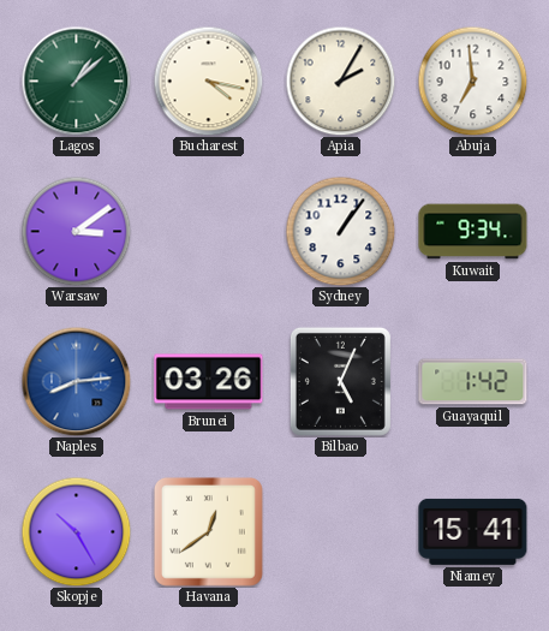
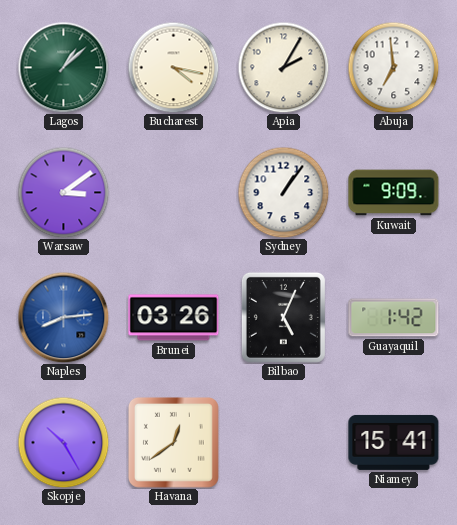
Kuwait: 9:34 -> 9:09 (394, 193)
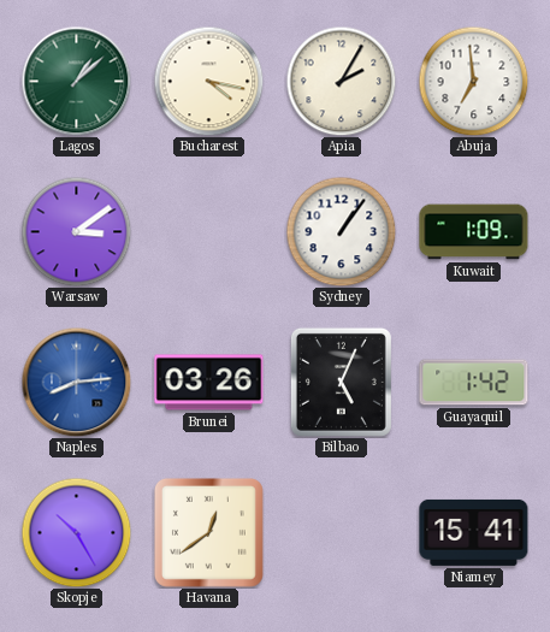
Kuwait: 9:09 -> 1:09 (474, 232)
